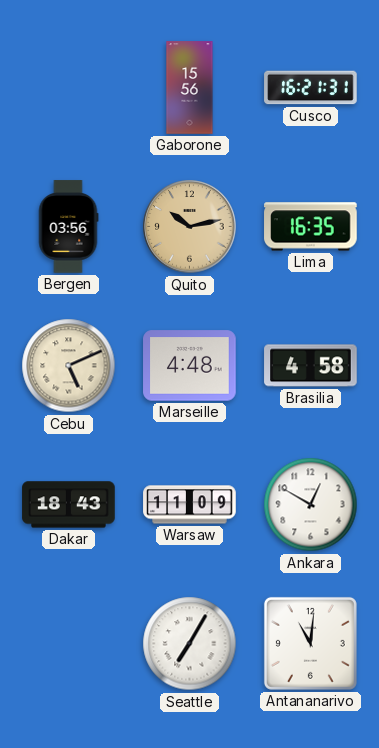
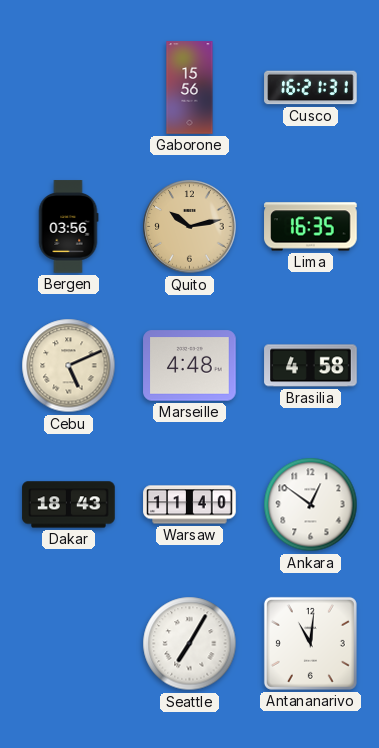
Warsaw: 11:09 -> 11:40 (190, 505)
Ankara: 12:50 -> 12:51 (311, 505)
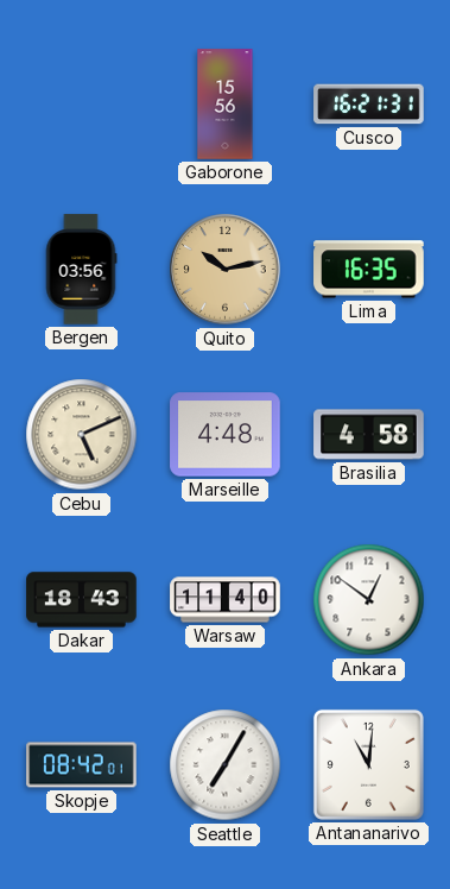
Skopje: none -> 08:42 (82, 765)
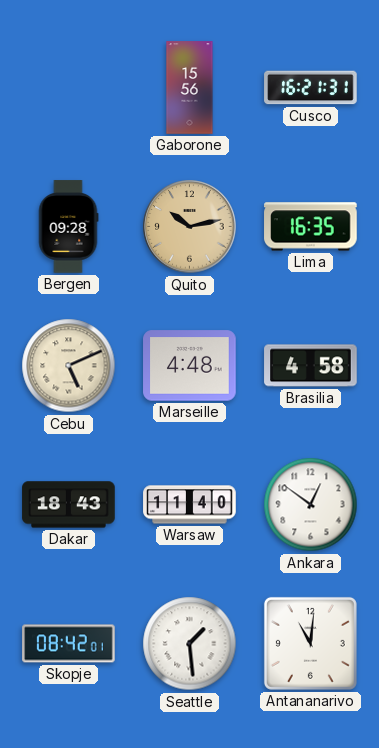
Bergen: 03:56 -> 09:28 (68, 227)
Seattle: 7:05 -> 1:29 (190, 644)
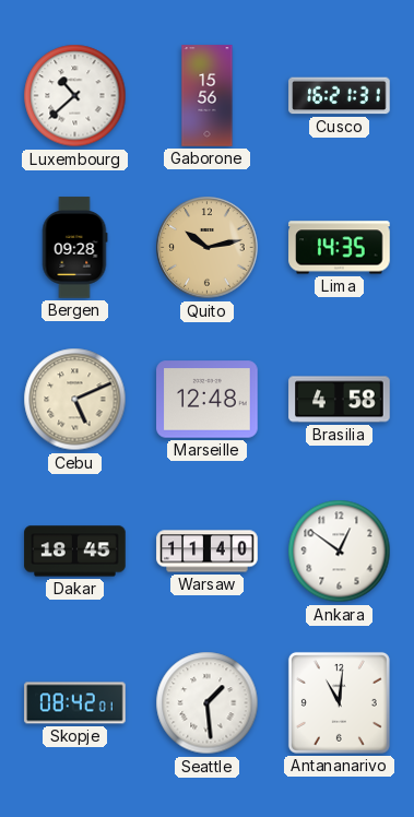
Luxembourg: none -> 10:38 (75, 96)
Lima: 16:35 -> 14:35 (340, 248)
Marseille: 4:48 -> 12:48 (208, 400)
Dakar: 18:43 -> 18:45 (75, 552)
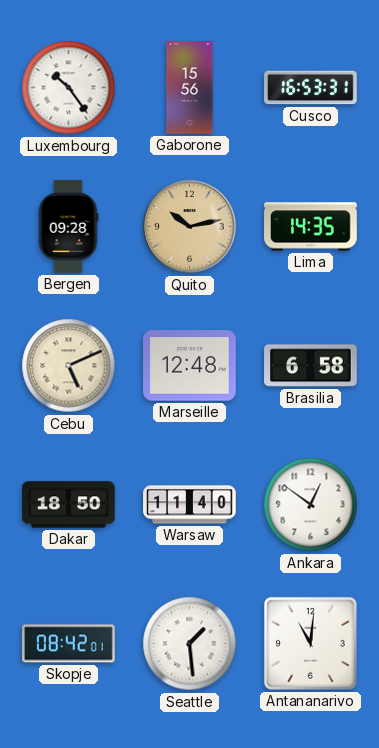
Luxembourg: 10:38 -> 10:24 (69, 88)
Cusco: 16:21 -> 16:53 (311, 88)
Brasilia: 4:58 -> 6:58 (311, 366)
Dakar: 18:45 -> 18:50 (69, 505)
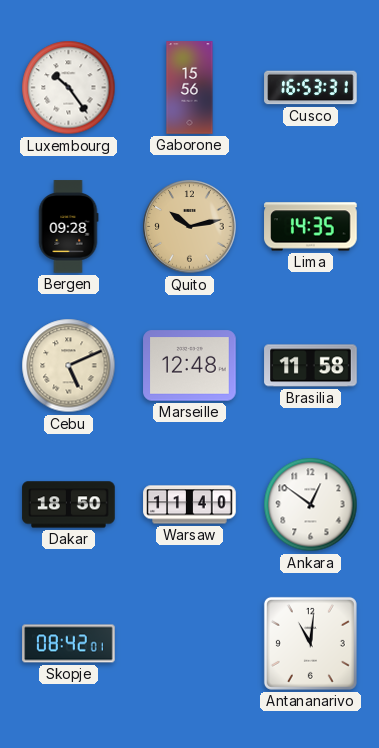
Brasilia: 6:58 -> 11:58 (311, 366)
Seattle: 1:29 -> none (190, 644)
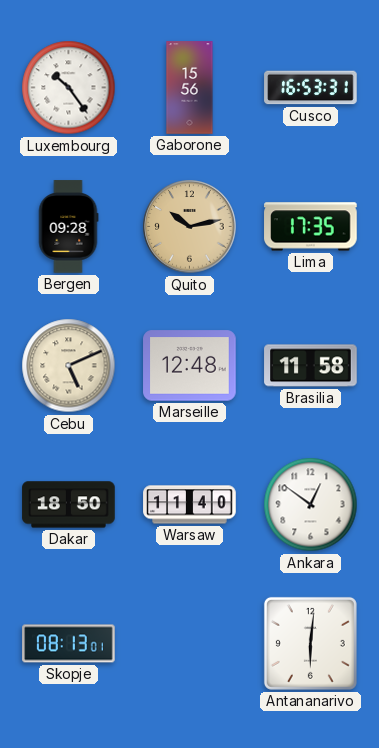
Lima: 14:35 -> 17:35 (311, 227)
Skopje: 08:42 -> 08:13 (69, 644)
Antananarivo: 11:01 -> 6:01 (310, 643)
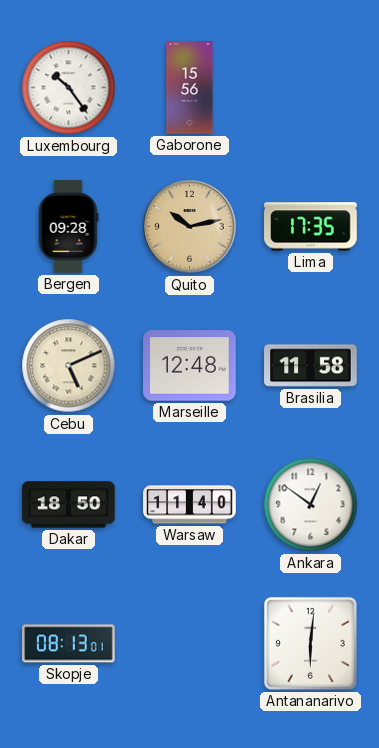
Cusco: 16:53 -> none (311, 88)
